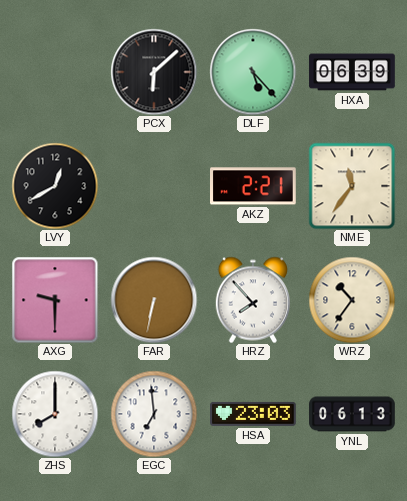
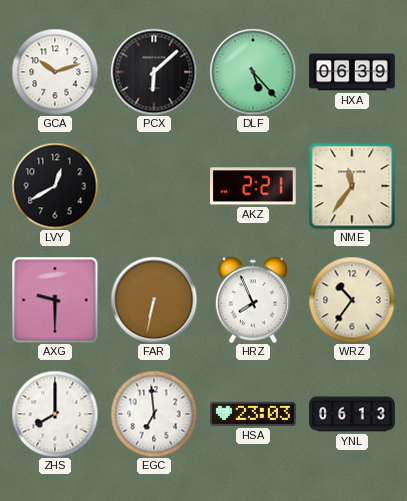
GCA: none -> 10:12 (55, 72)
HRZ: 7:53 -> 7:56 (252, 300)
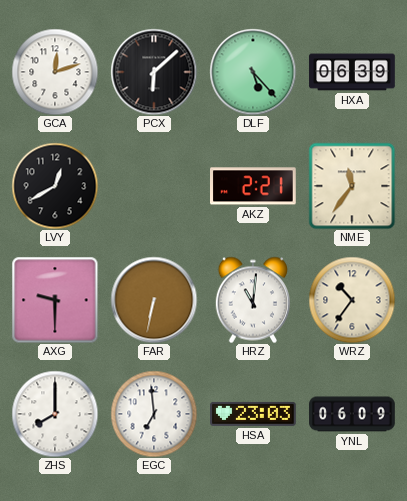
GCA: 10:12 -> 12:12 (55, 72)
HRZ: 7:56 -> 11:01 (252, 300)
YNL: 06:13 -> 06:09 (352, 414)
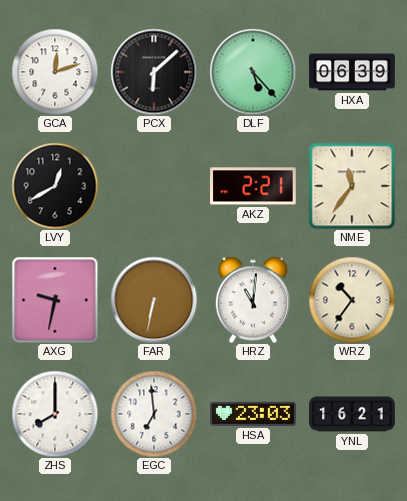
AXG: 9:30 -> 9:32 (55, 300)
YNL: 06:09 -> 16:21 (352, 414)
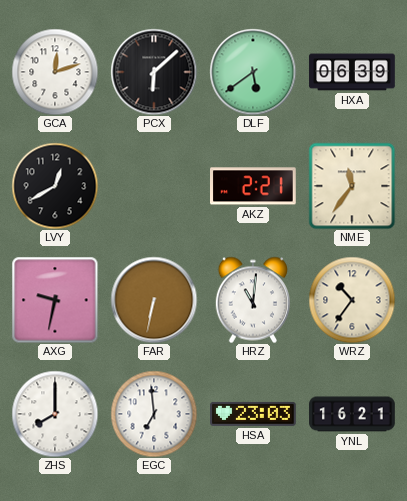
DLF: 5:23 -> 5:39 (253, 72)
